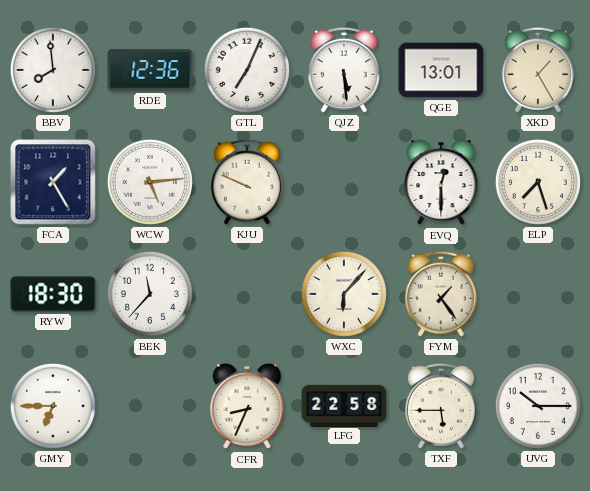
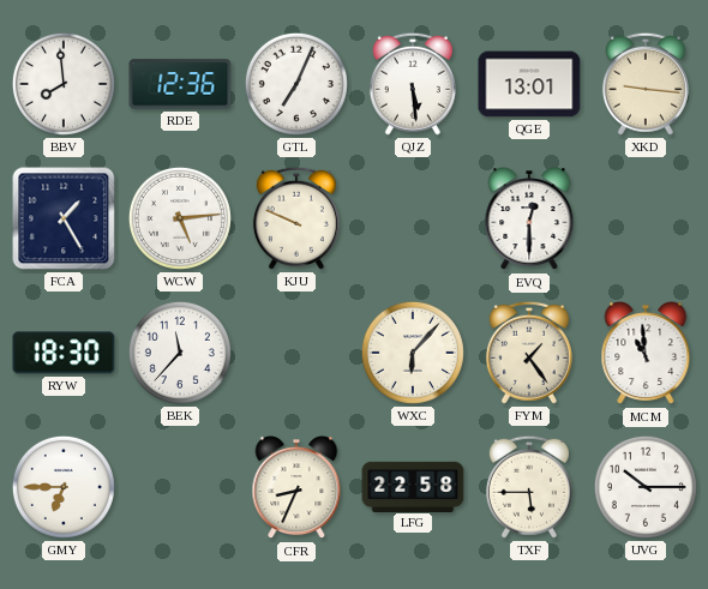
XKD: 1:25 -> 9:16 (646, 84)
ELP: 7:27 -> none (538, 182)
MCM: none -> 10:59 (646, 354)
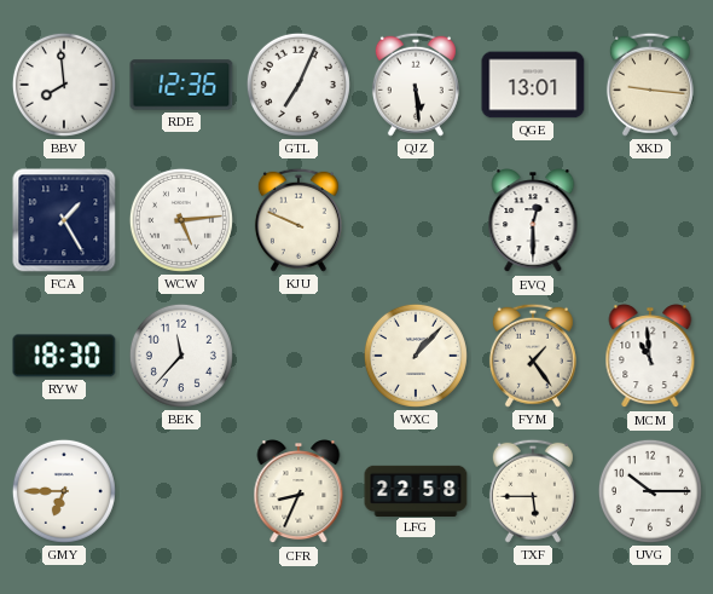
WXC: 6:07 -> 1:07 (416, 356)
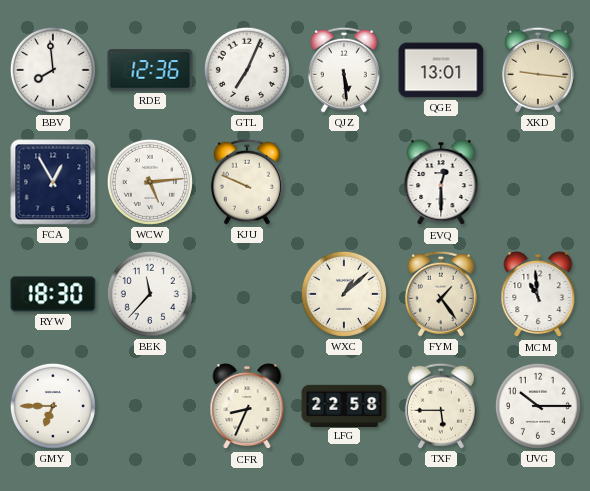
FCA: 1:25 -> 12:55 (53, 182)
WXC: 1:07 -> 1:08 (344, 294)
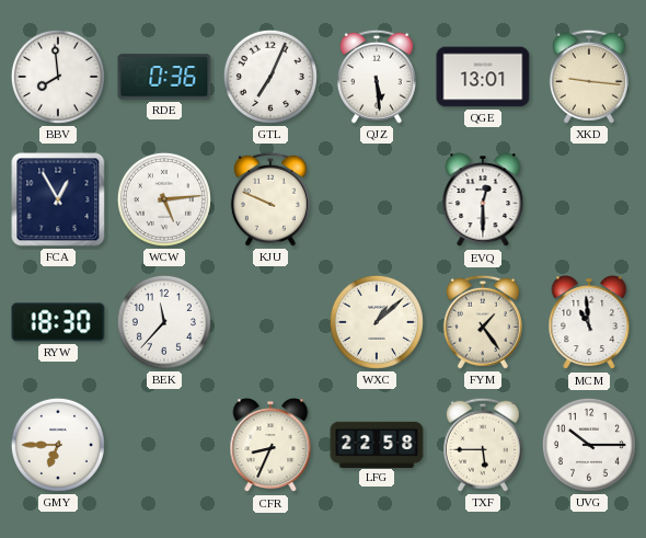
RDE: 12:36 -> 0:36 (164, 77)
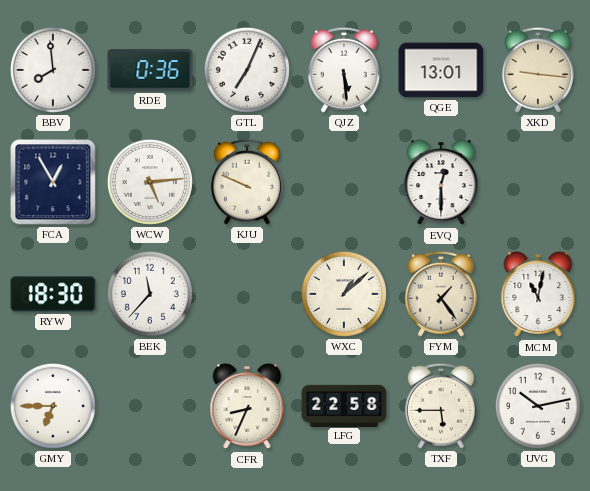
MCM: 10:59 -> 11:02 (538, 295)
UVG: 10:15 -> 10:13 (538, 406)
